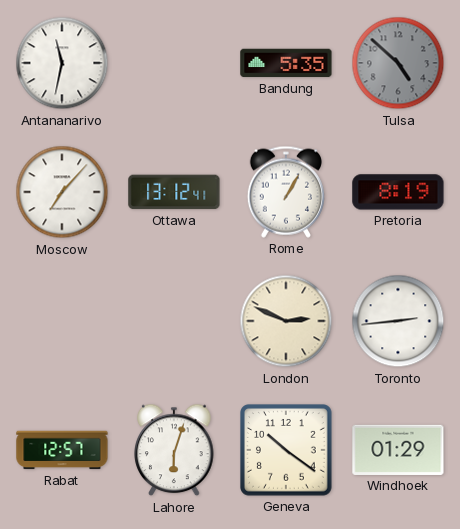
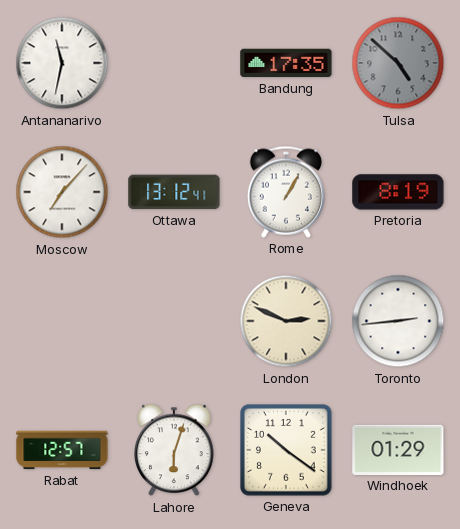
Bandung: 5:35 -> 17:35 (286, 63)
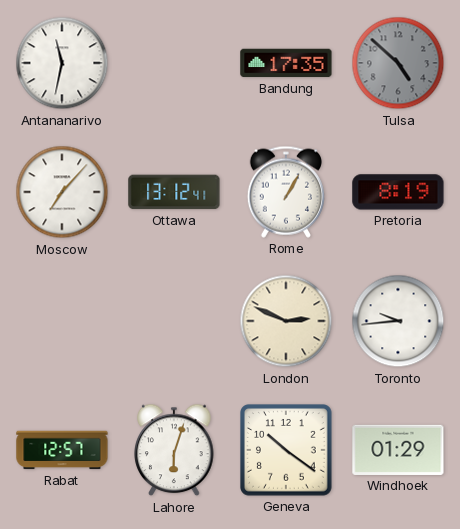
Toronto: 2:44 -> 9:44 (398, 321)
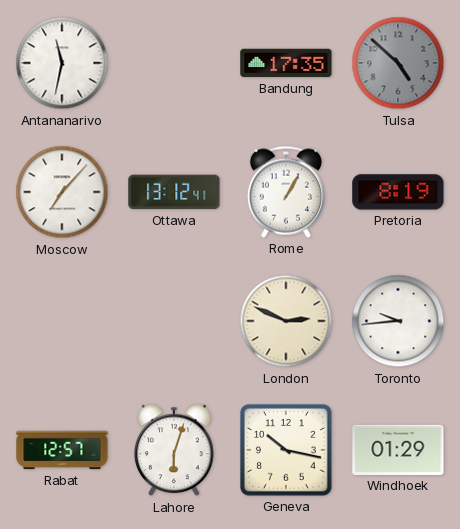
Geneva: 10:21 -> 10:17 (287, 451)
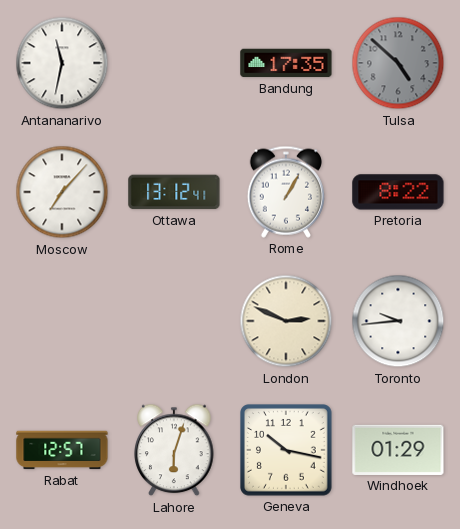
Pretoria: 8:19 -> 8:22 (398, 192)
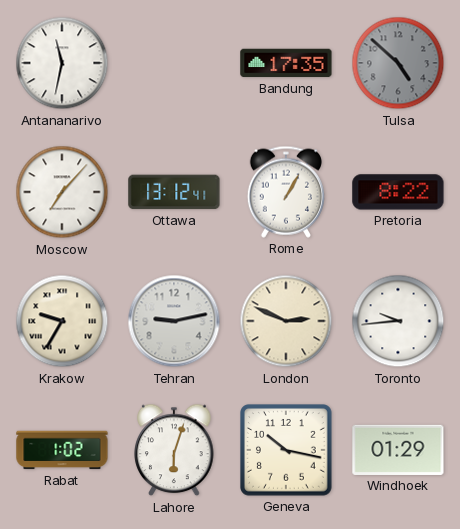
Krakow: none -> 9:35 (62, 321)
Tehran: none -> 9:13 (174, 321)
Rabat: 12:57 -> 1:02 (62, 450)
